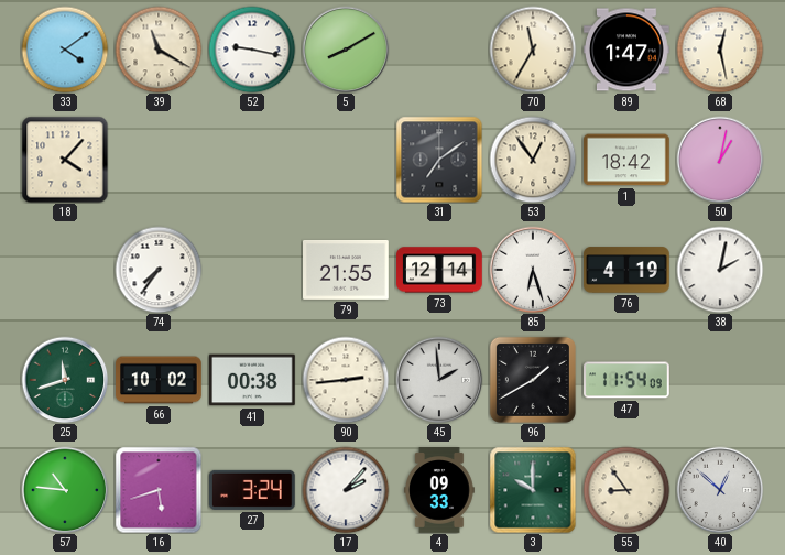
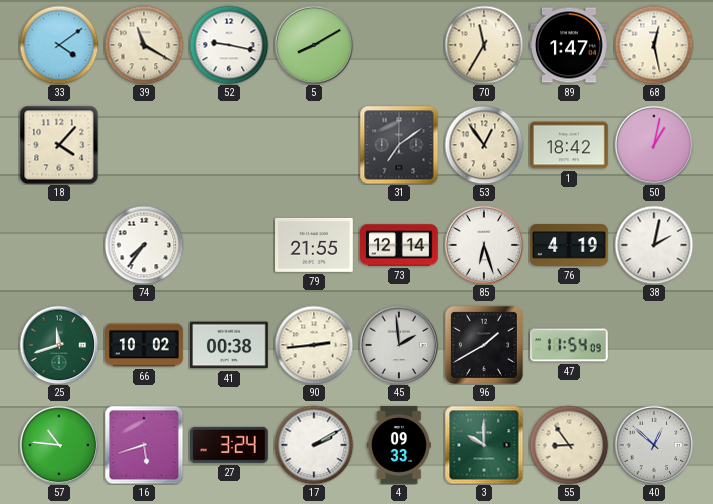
17: 2:07 -> 2:10 (314, 445)
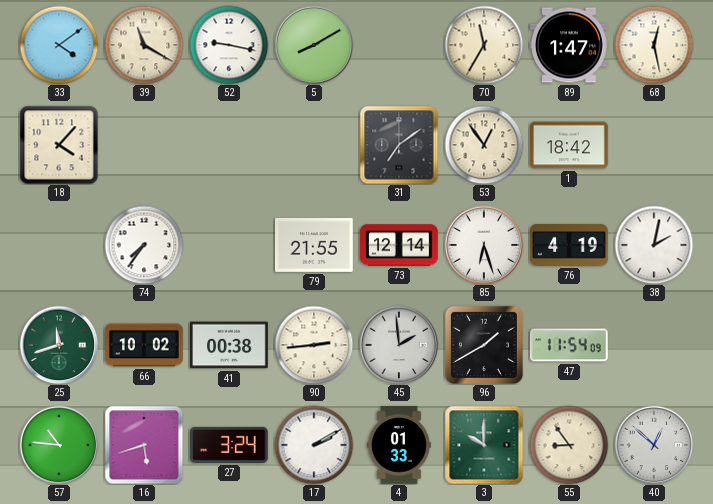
50: 1:02 -> none (654, 145)
4: 09:33 -> 01:33 (400, 445)
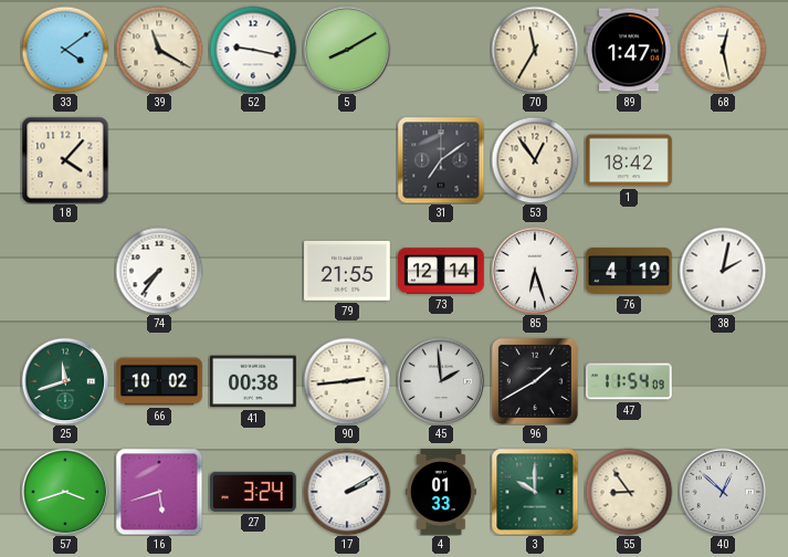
57: 10:46 -> 3:42 (65, 492)
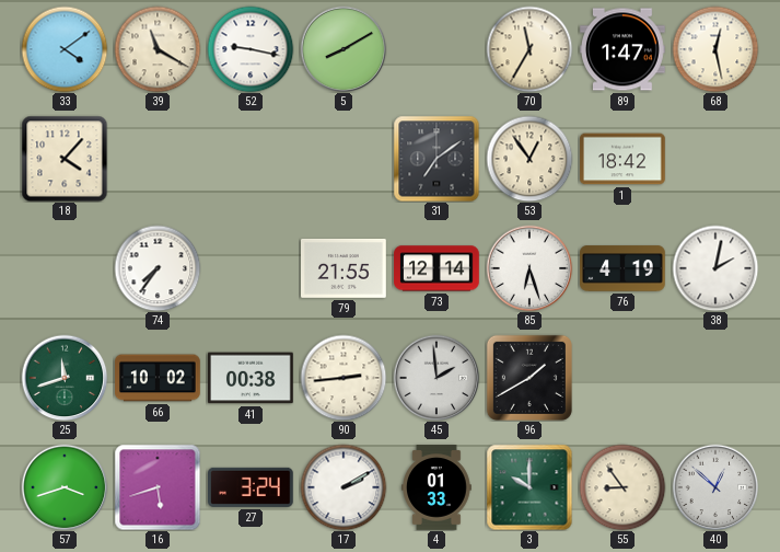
47: 11:54 -> none (630, 381)
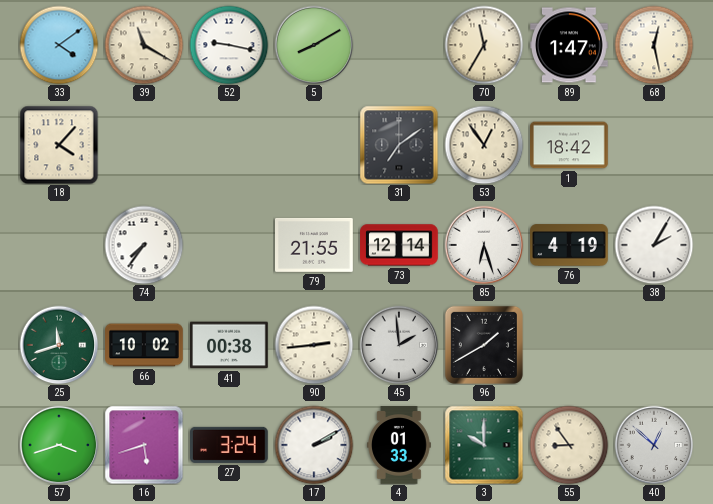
38: 2:02 -> 2:05 (654, 245)
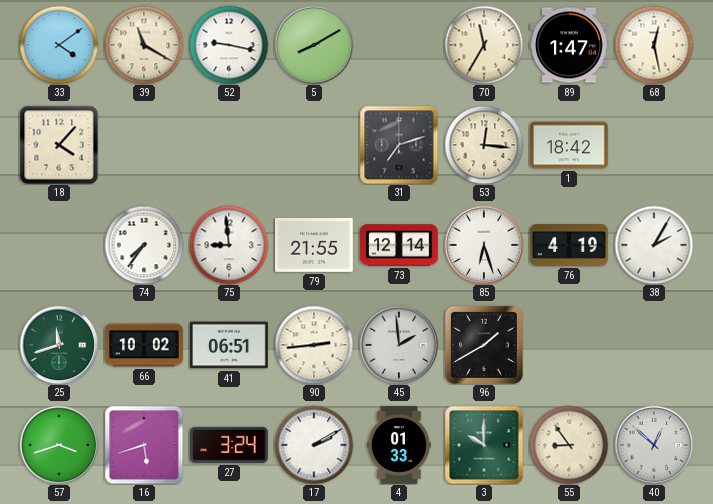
31: 7:09 -> 7:12 (399, 145)
53: 12:54 -> 12:16 (484, 145)
75: none -> 8:59 (229, 245)
41: 00:38 -> 06:51 (229, 345)
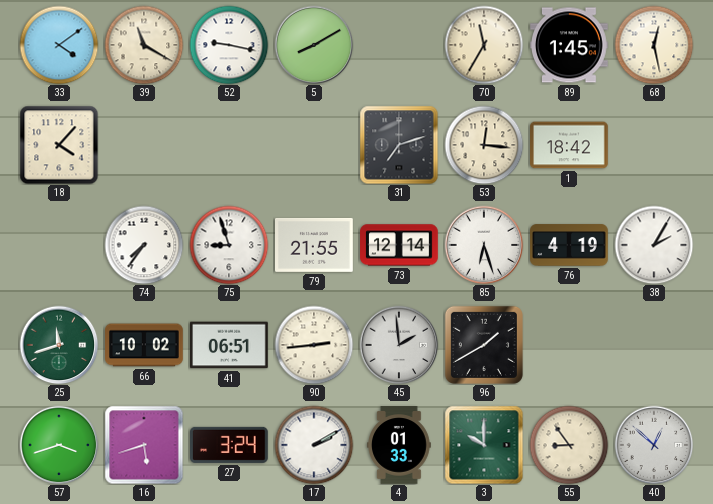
89: 1:47 -> 1:45 (569, 45)
75: 8:59 -> 8:57 (229, 245)
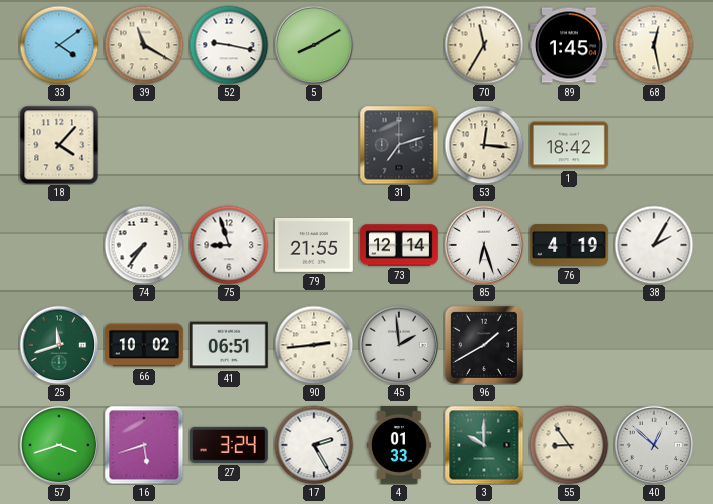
17: 2:10 -> 2:25 (314, 445)
